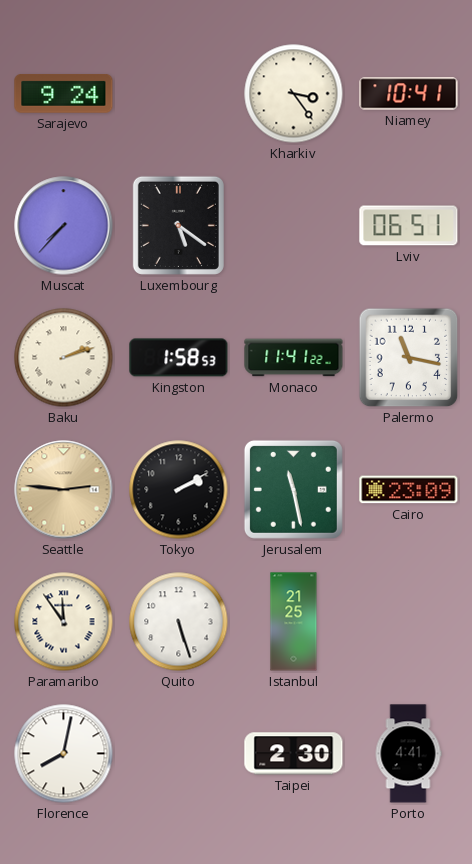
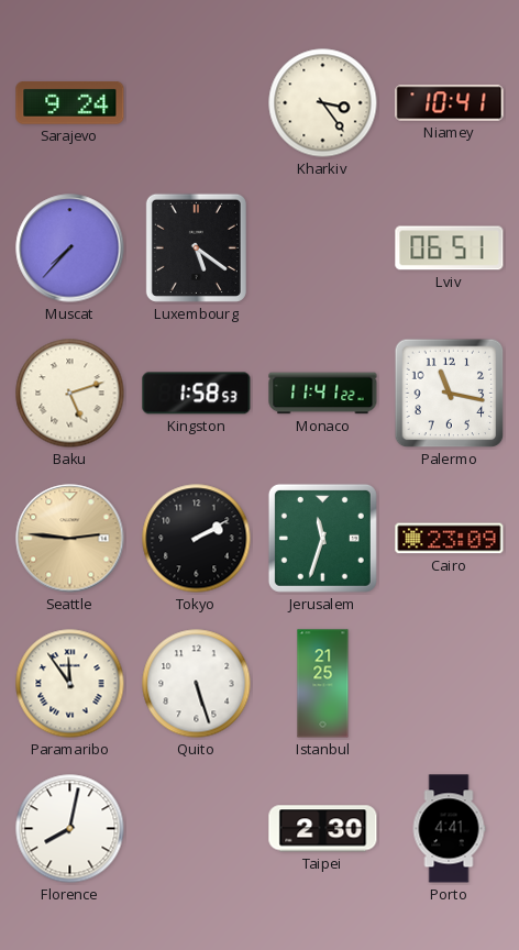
Baku: 2:12 -> 5:12 (70, 394)
Jerusalem: 11:28 -> 11:33 (322, 538)
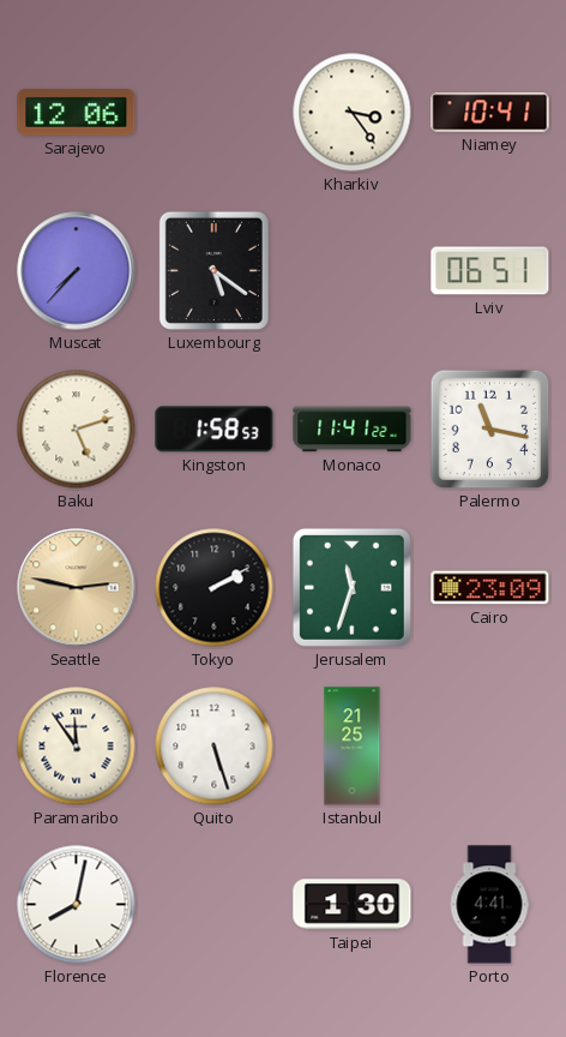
Sarajevo: 9:24 -> 12:06 (77, 113)
Seattle: 2:46 -> 2:47 (77, 588)
Taipei: 2:30 -> 1:30 (353, 905)
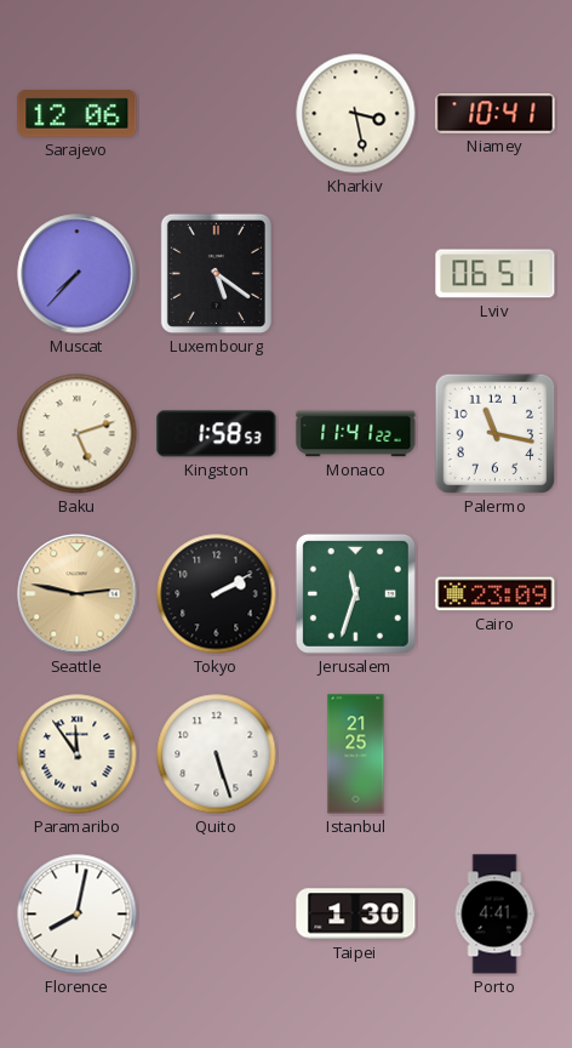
Kharkiv: 3:24 -> 3:28 (356, 114)
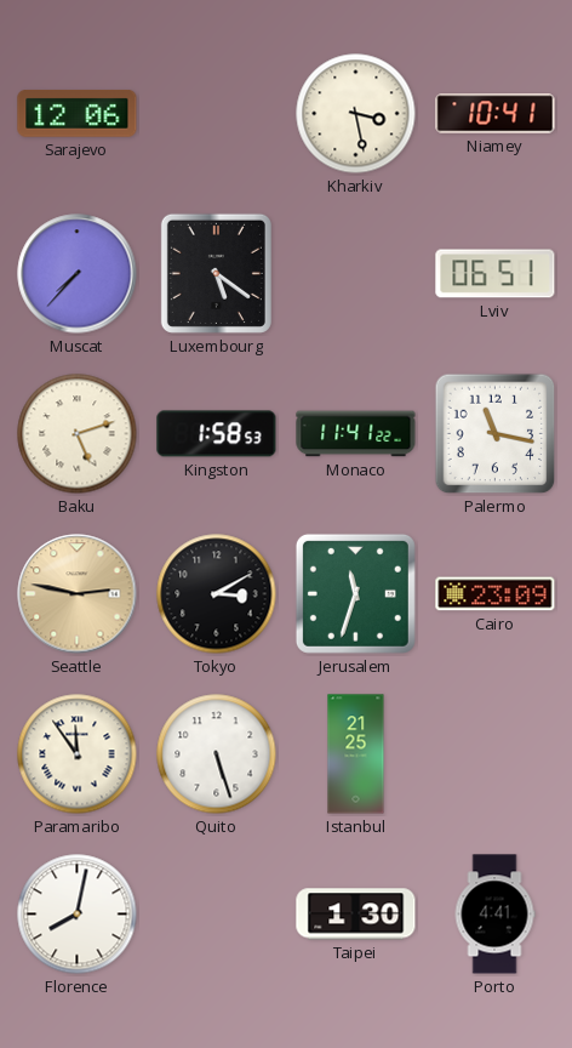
Tokyo: 2:10 -> 3:10 (217, 594)
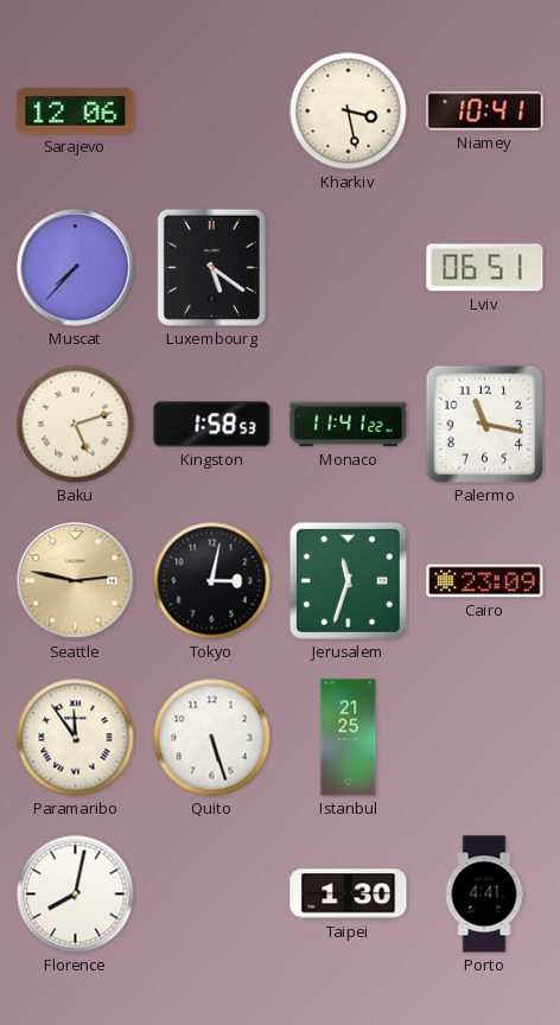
Tokyo: 3:10 -> 3:02 (212, 581)
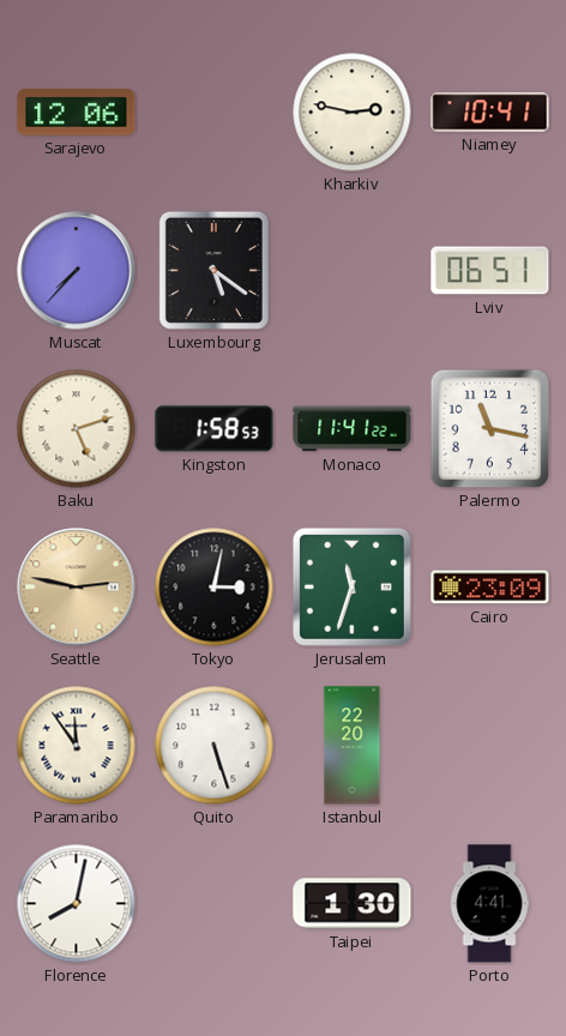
Kharkiv: 3:28 -> 2:47 (353, 113)
Istanbul: 21:25 -> 22:20 (353, 746)
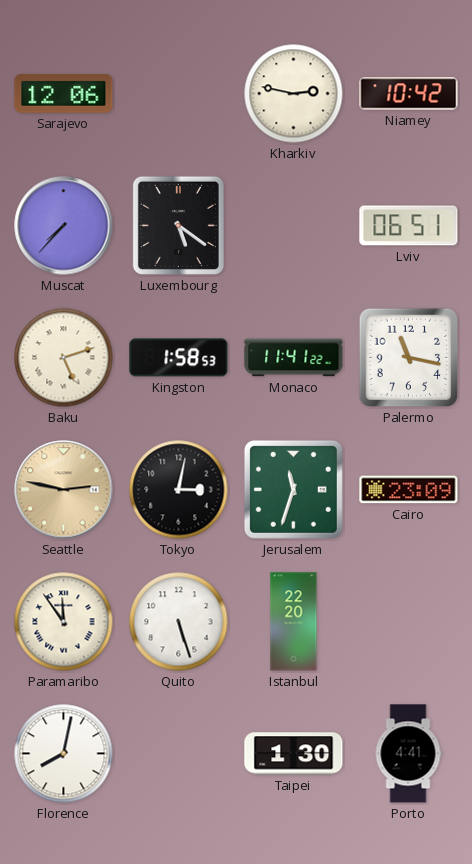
Niamey: 10:41 -> 10:42 (409, 94)
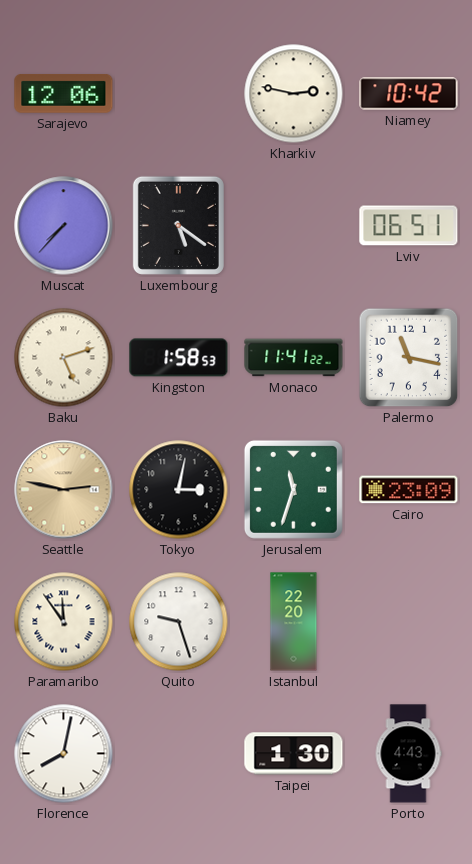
Quito: 5:27 -> 9:27 (179, 622)
Porto: 4:41 -> 4:43 (408, 754)
